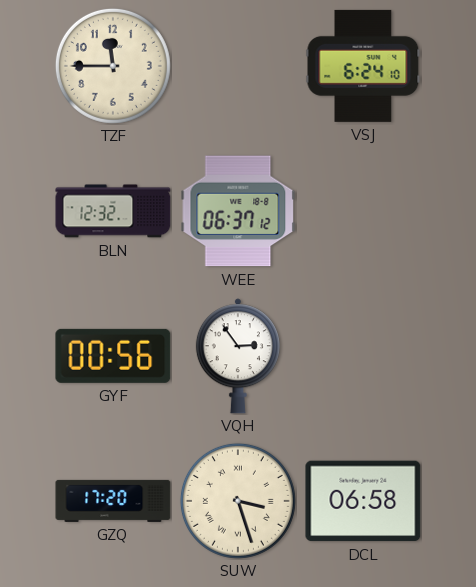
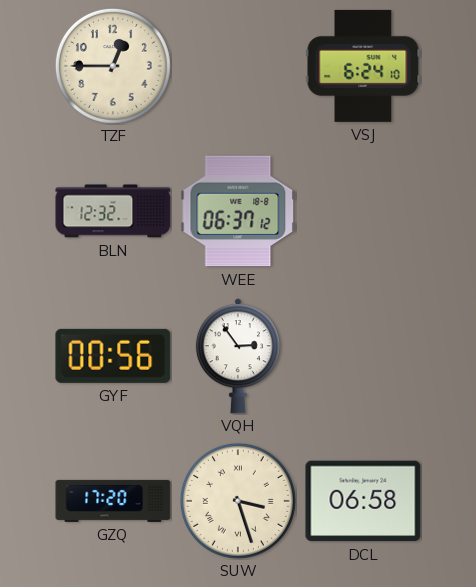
TZF: 11:45 -> 12:45 (113, 66)
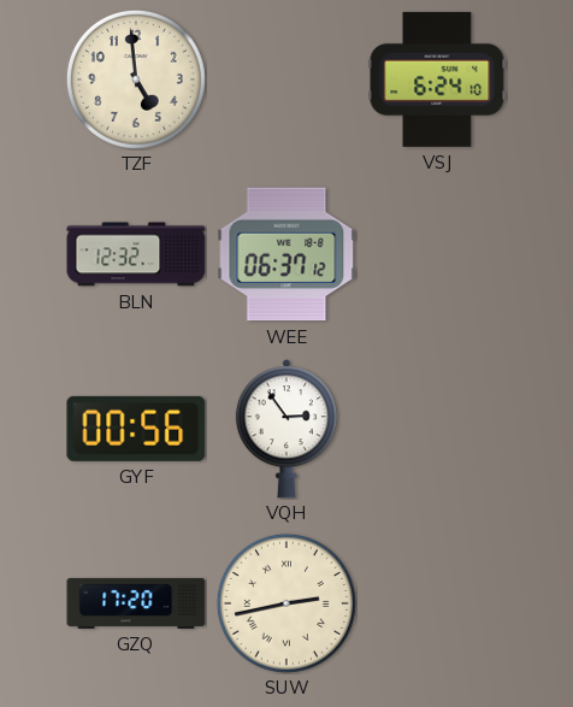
TZF: 12:45 -> 4:59 (136, 79)
SUW: 3:27 -> 2:43 (286, 603)
DCL: 06:58 -> none (363, 501)
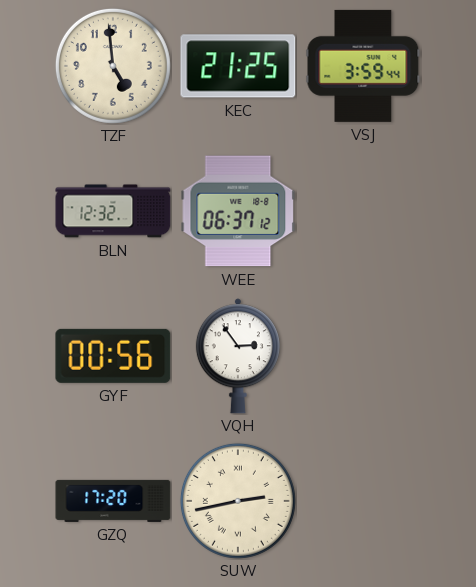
KEC: none -> 21:25 (238, 66)
VSJ: 6:24 -> 3:59 (363, 66)
